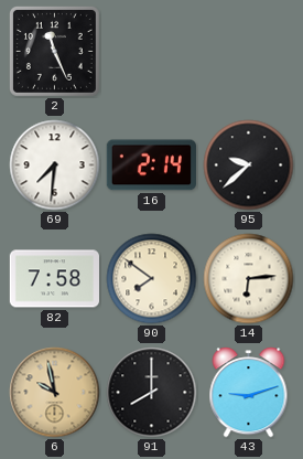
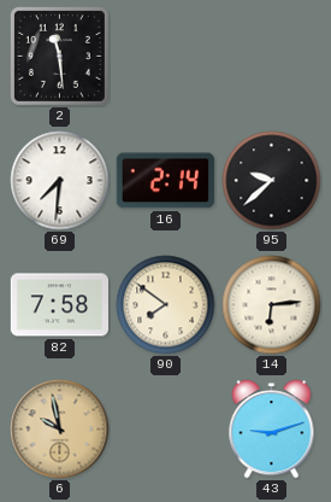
2: 11:26 -> 11:29 (59, 56)
91: 8:00 -> none (152, 393)
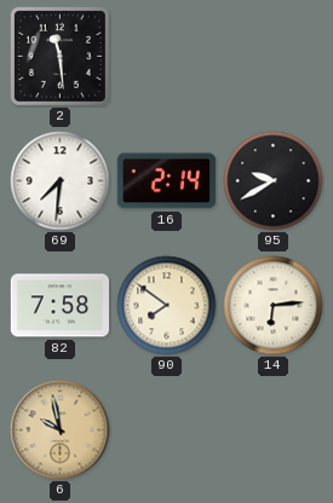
95: 9:38 -> 9:40 (274, 181)
43: 9:12 -> none (272, 430)
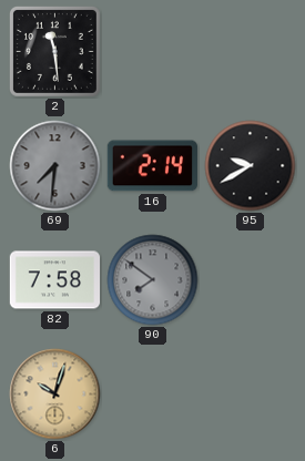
69 dial: white -> grey (55, 166)
90 dial: cream -> grey (153, 280)
14: 6:14 -> none (274, 306)
6: 9:58 -> 10:03 (55, 395)
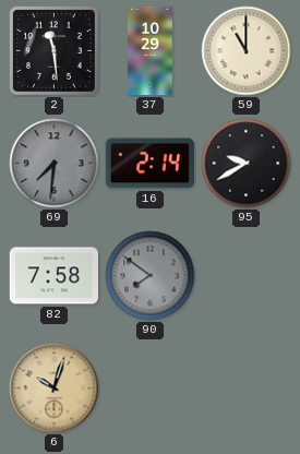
37: none -> 10:29 (151, 51)
59: none -> 11:00 (247, 51)
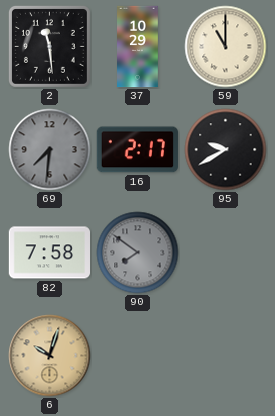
16: 2:14 -> 2:17 (137, 150)
